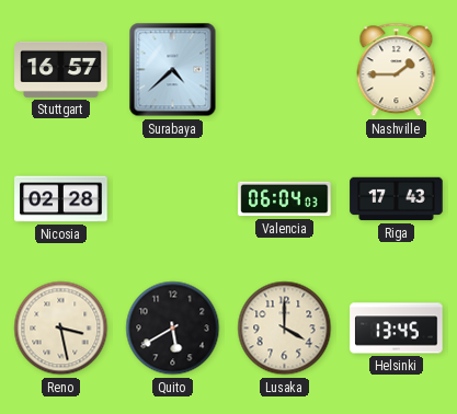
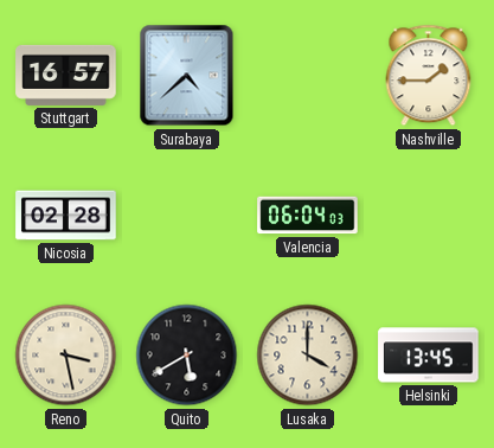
Riga: 17:43 -> none (397, 199)
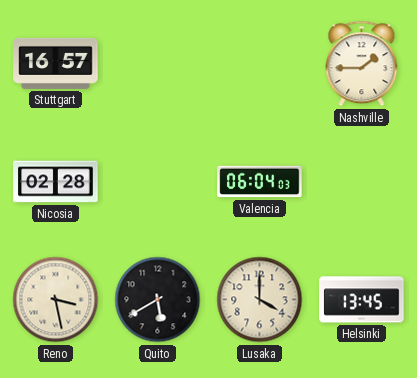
Surabaya: 4:38 -> none (187, 76)
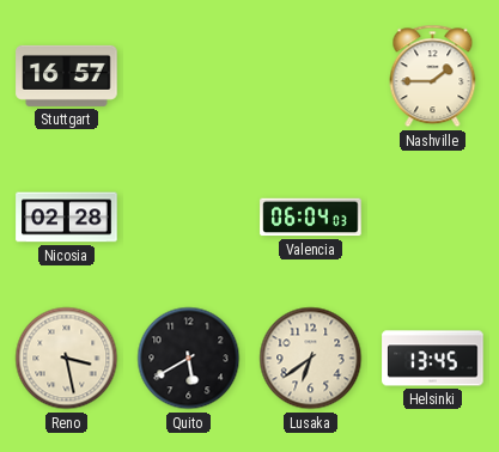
Lusaka: 4:00 -> 6:39 (311, 359)
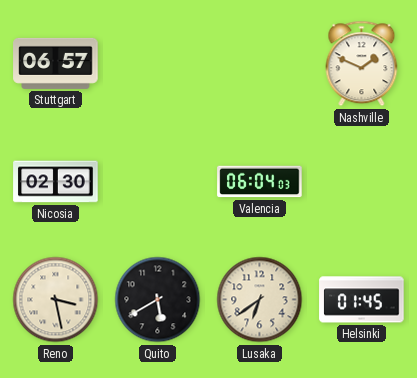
Stuttgart: 16:57 -> 06:57 (56, 63)
Nashville: 1:45 -> 1:49 (362, 64)
Nicosia: 02:28 -> 02:30 (56, 182)
Helsinki: 13:45 -> 01:45 (362, 300)
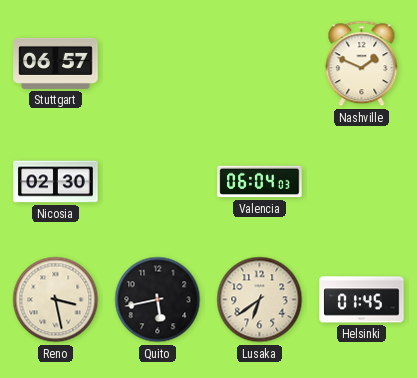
Quito: 5:40 -> 5:43 (158, 300)
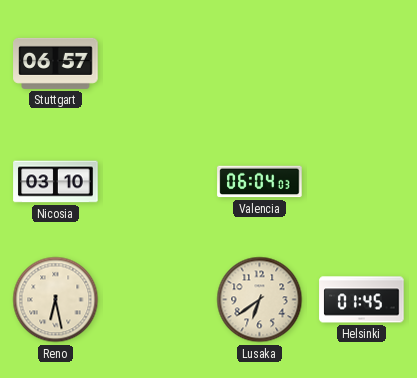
Nashville: 1:49 -> none (362, 64)
Nicosia: 02:30 -> 03:10 (56, 182)
Reno: 3:28 -> 6:28 (56, 300)
Quito: 5:43 -> none (158, 300)
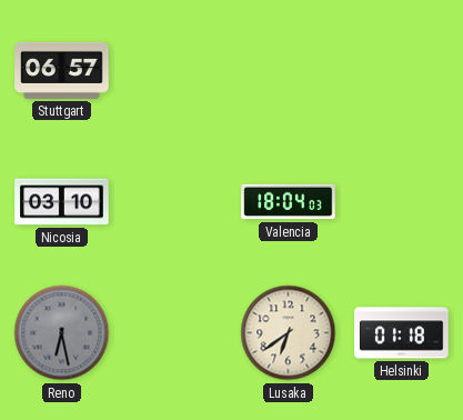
Valencia: 06:04 -> 18:04 (289, 202)
Reno dial: cream -> grey (62, 333)
Helsinki: 01:45 -> 01:18 (402, 333)
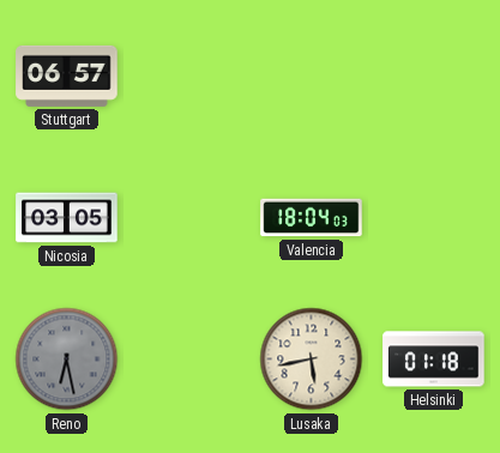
Nicosia: 03:10 -> 03:05 (67, 218)
Lusaka: 6:39 -> 5:43 (312, 360)
